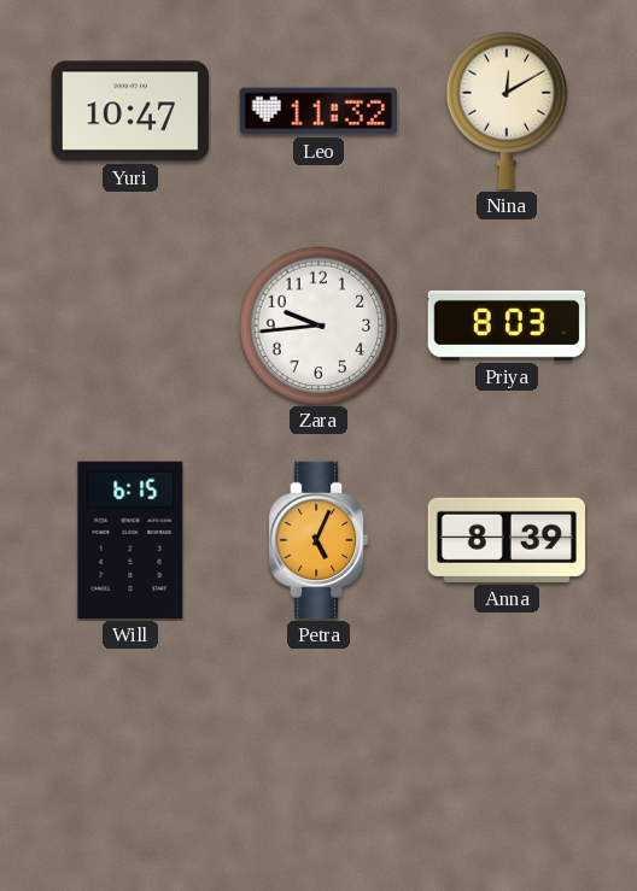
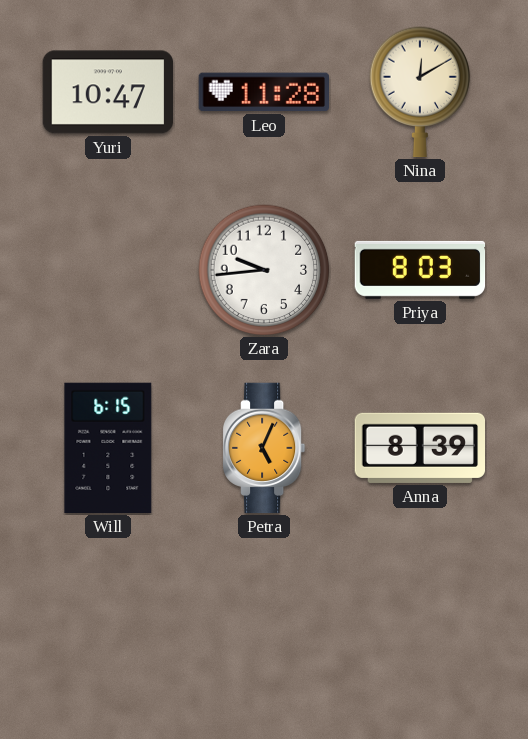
Leo: 11:32 -> 11:28 (263, 92)
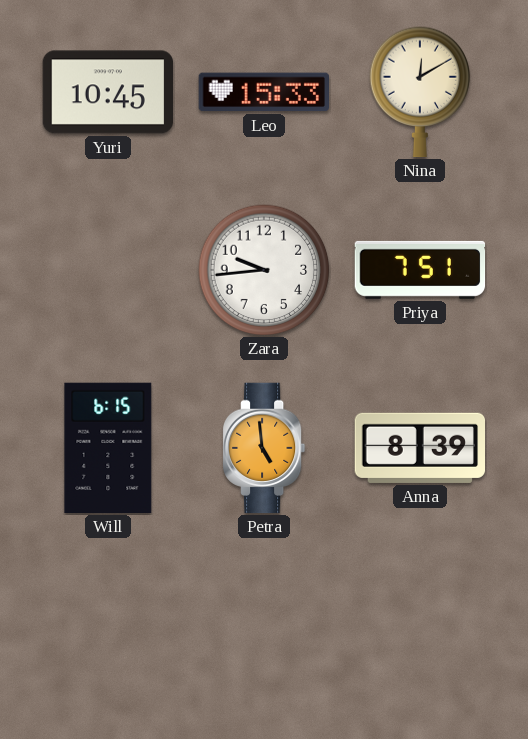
Yuri: 10:47 -> 10:45 (108, 92)
Leo: 11:28 -> 15:33 (263, 92)
Priya: 8:03 -> 7:51 (420, 270)
Petra: 5:04 -> 4:59 (265, 448)
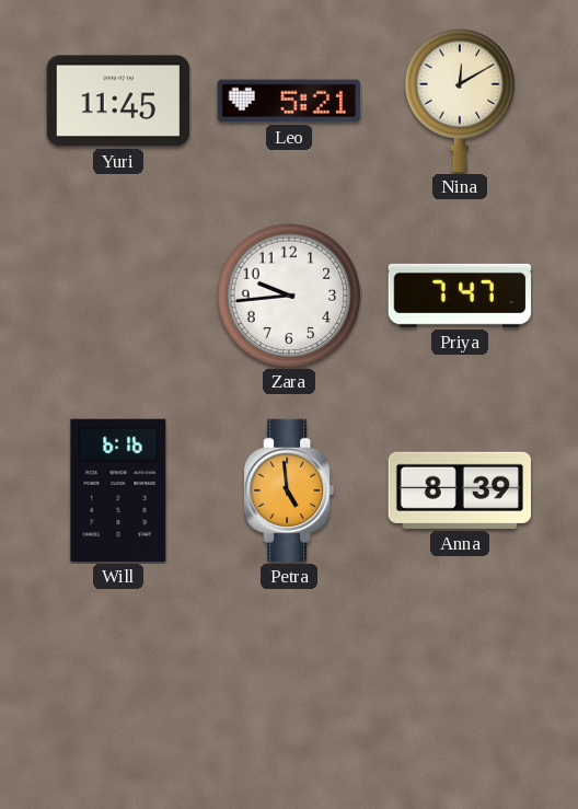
Yuri: 10:45 -> 11:45 (118, 101)
Leo: 15:33 -> 5:21 (288, 101)
Priya: 7:51 -> 7:47 (460, 296)
Will: 6:15 -> 6:16 (118, 490)
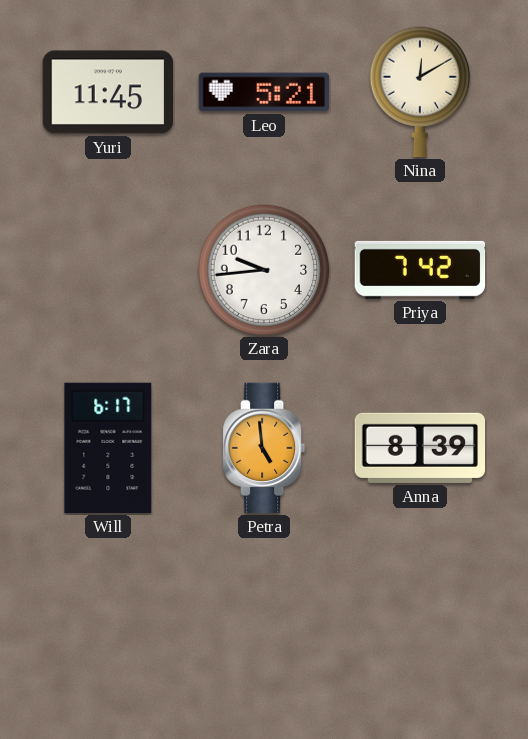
Priya: 7:47 -> 7:42 (420, 270)
Will: 6:16 -> 6:17 (108, 448)
